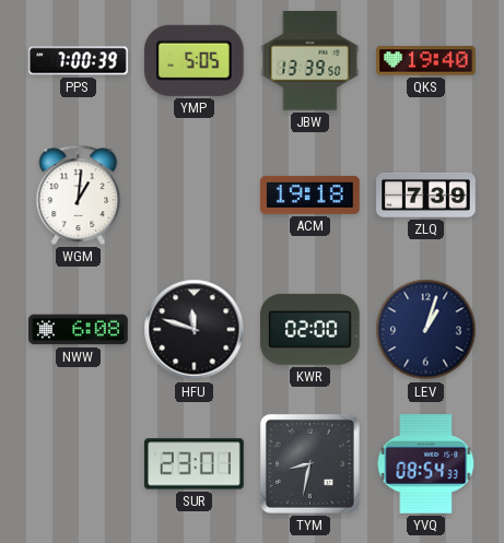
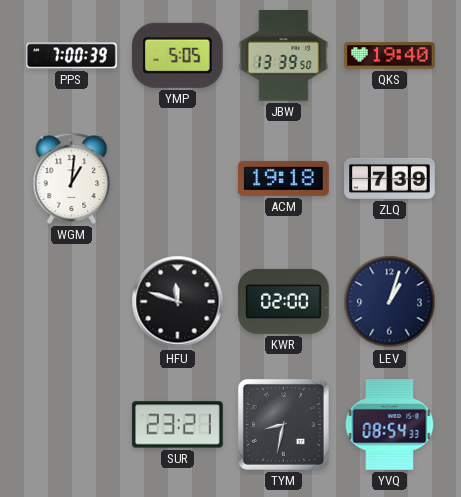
NWW: 6:08 -> none (79, 330)
SUR: 23:01 -> 23:21 (178, 425)
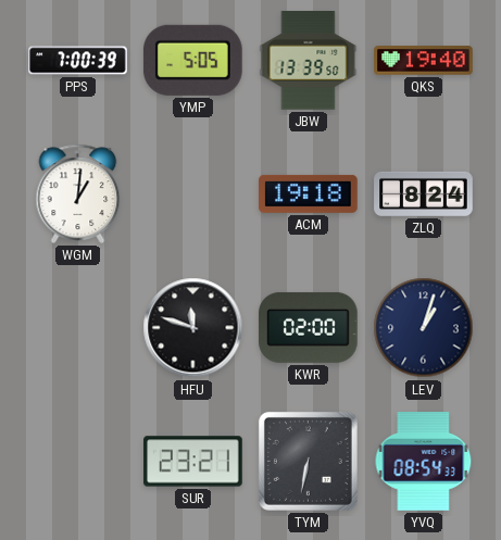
ZLQ: 7:39 -> 8:24 (424, 193)
TYM: 8:32 -> 6:32 (308, 461)
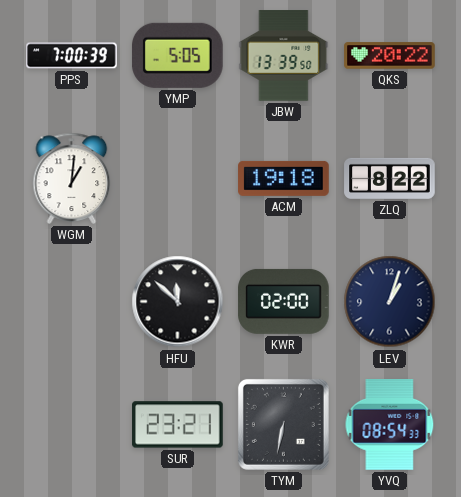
QKS: 19:40 -> 20:22 (390, 56)
ZLQ: 8:24 -> 8:22 (390, 178)
HFU: 11:48 -> 11:52 (178, 302)
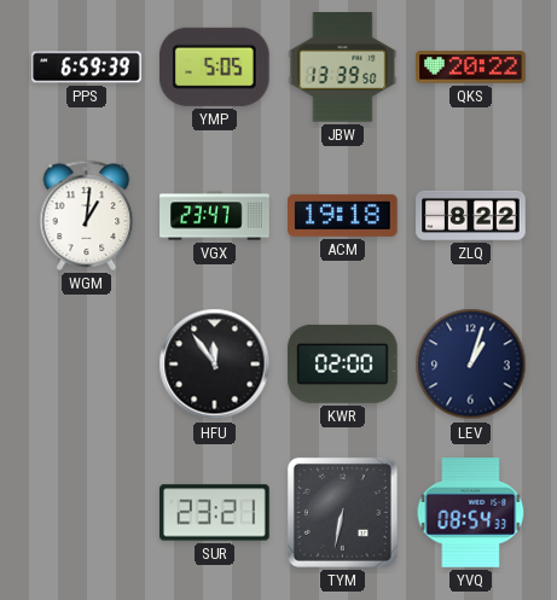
PPS: 7:00 -> 6:59 (87, 68)
VGX: none -> 23:47 (215, 216)
HFU: 11:52 -> 11:54 (215, 365)
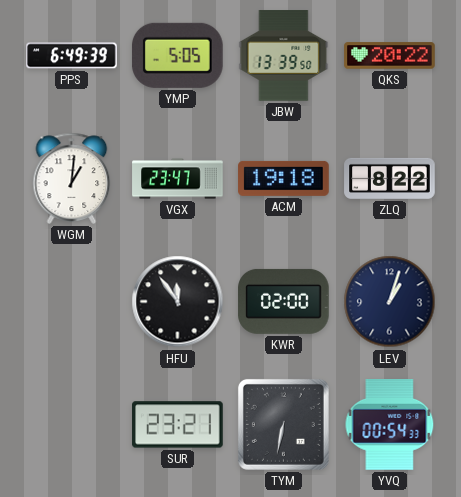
PPS: 6:59 -> 6:49 (72, 56)
YVQ: 08:54 -> 00:54 (390, 425)
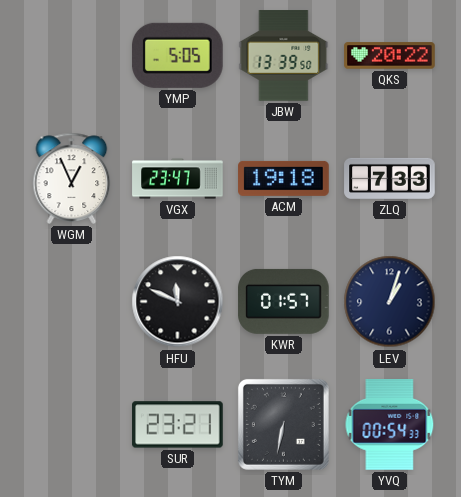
PPS: 6:49 -> none (72, 56)
WGM: 1:01 -> 12:56 (72, 178)
ZLQ: 8:22 -> 7:33 (390, 178)
HFU: 11:54 -> 11:49 (178, 302)
KWR: 02:00 -> 01:57 (284, 301)
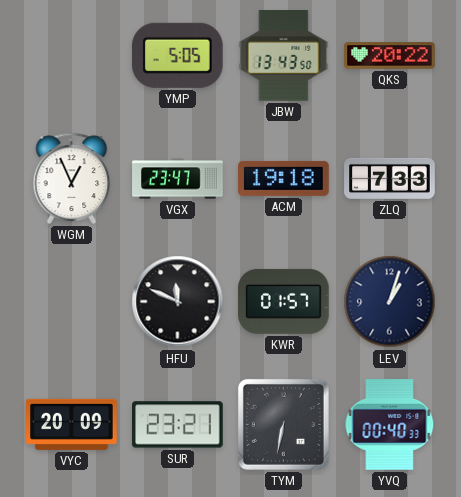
JBW: 13:39 -> 13:43 (284, 56)
VYC: none -> 20:09 (72, 424)
YVQ: 00:54 -> 00:40 (390, 425)
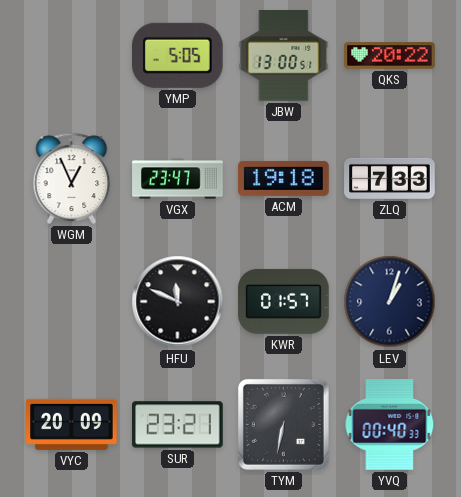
JBW: 13:43 -> 13:00 (284, 56)
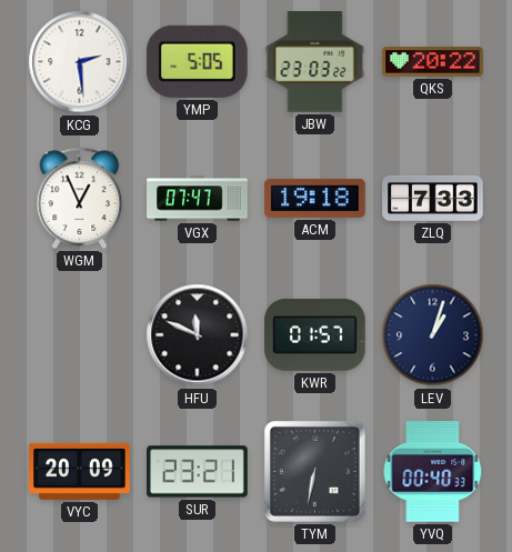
KCG: none -> 2:29 (80, 62)
JBW: 13:00 -> 23:03 (315, 62)
VGX: 23:47 -> 07:47 (198, 199)
